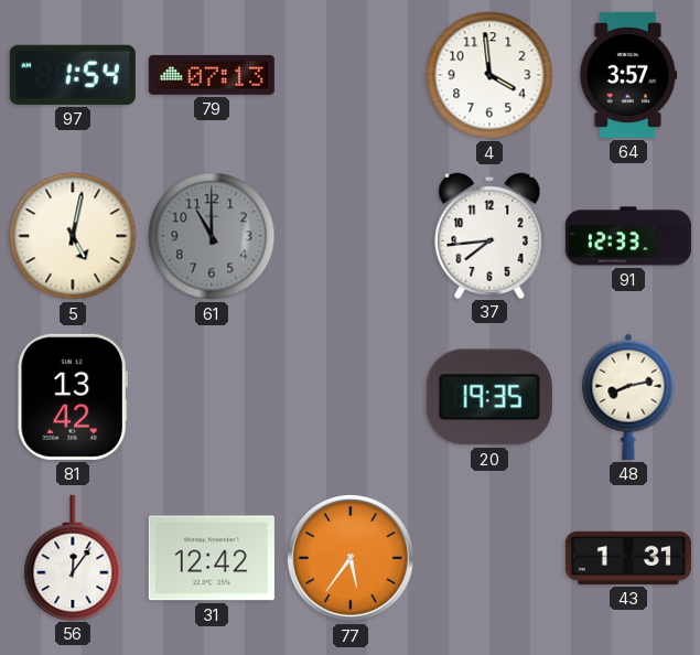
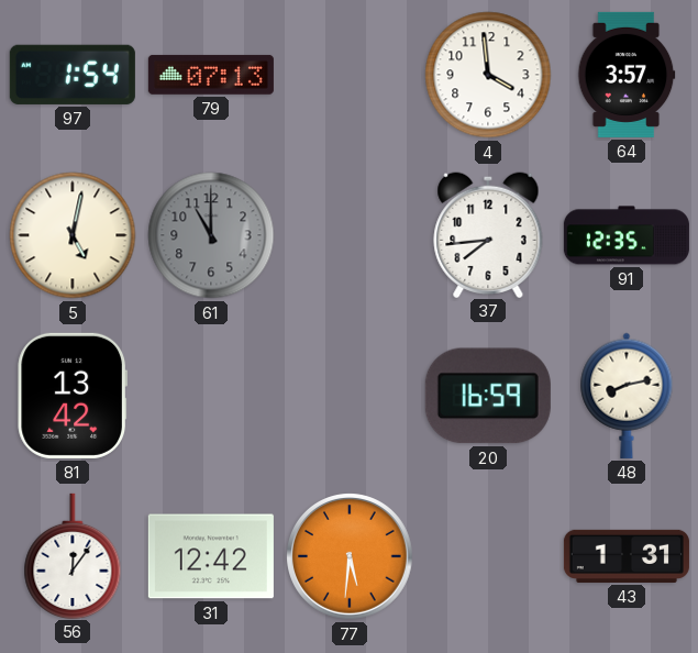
91: 12:33 -> 12:35 (627, 235)
20: 19:35 -> 16:59 (488, 396)
77: 5:36 -> 5:31 (351, 557)
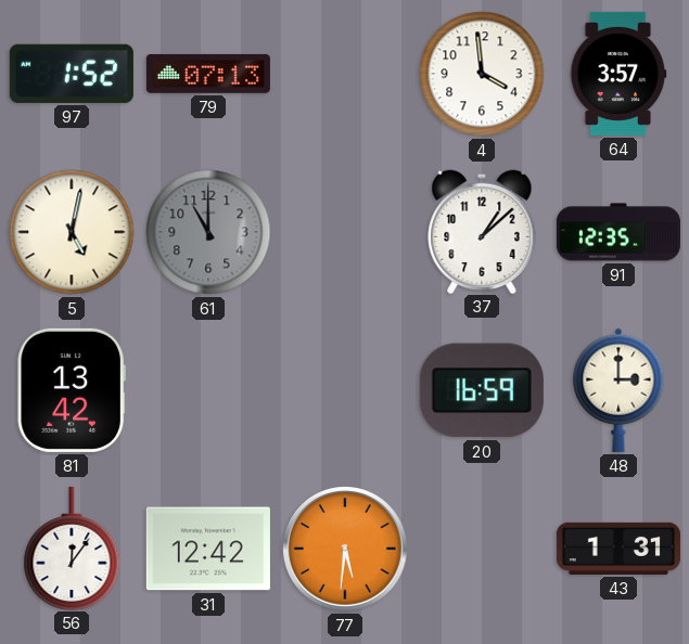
97: 1:54 -> 1:52 (72, 74)
37: 7:44 -> 1:08 (482, 231)
48: 8:13 -> 3:00 (618, 390)
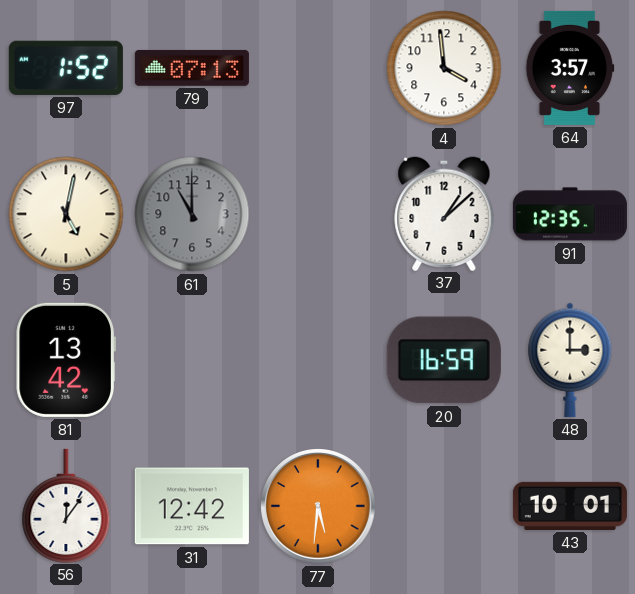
43: 1:31 -> 10:01 (570, 506)
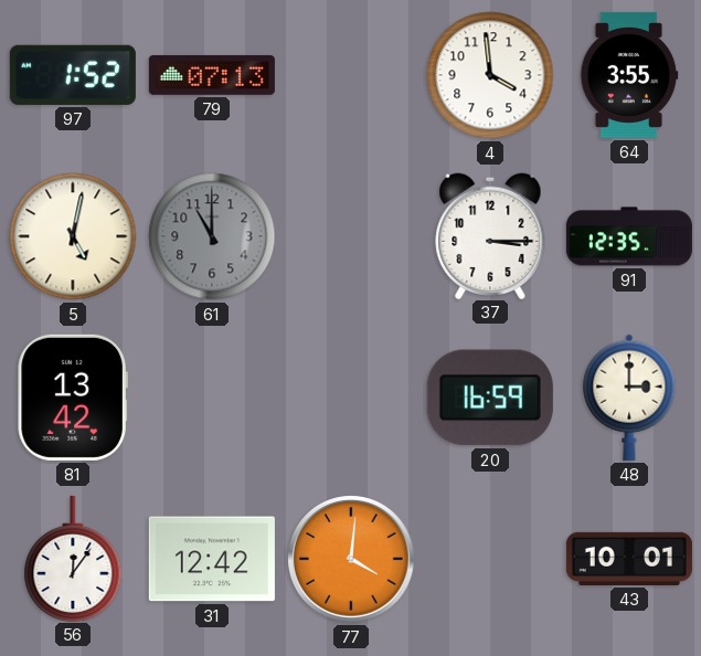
64: 3:57 -> 3:55 (629, 75)
37: 1:08 -> 3:15 (490, 235)
77: 5:31 -> 4:01 (352, 560)
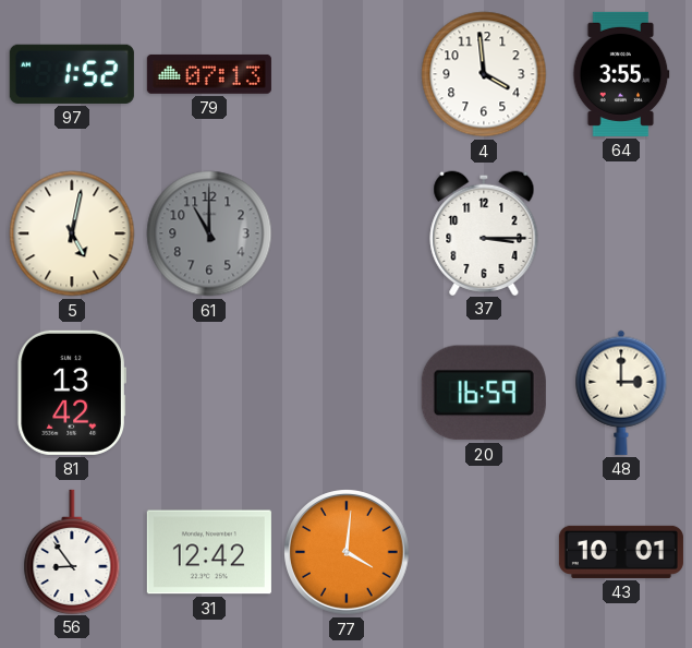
91: 12:35 -> none (629, 236)
56: 12:06 -> 8:54 (72, 551)
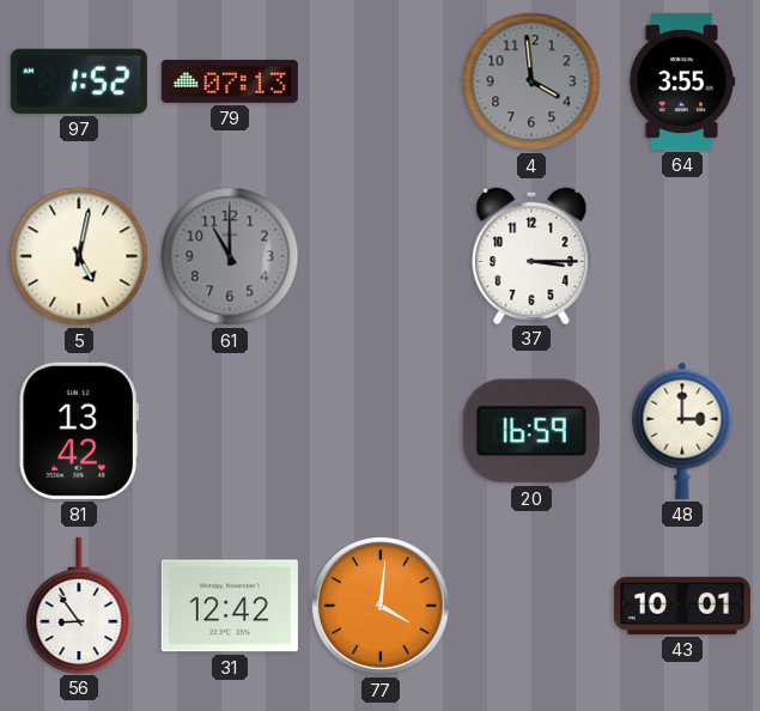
4 dial: white -> grey (531, 81)
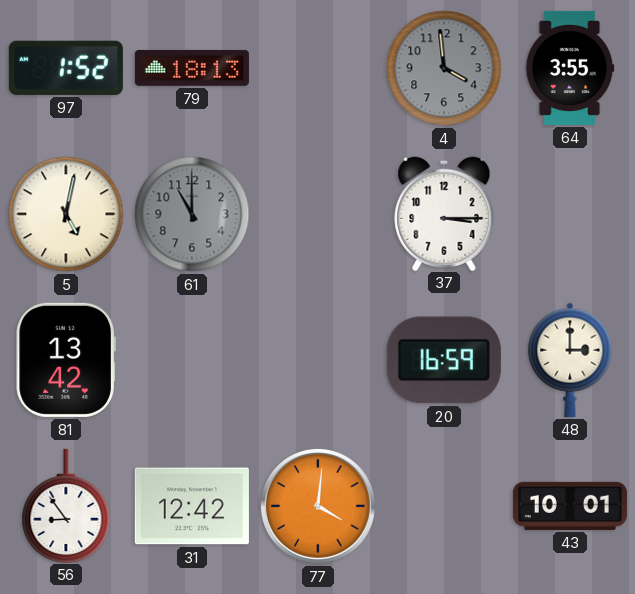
79: 07:13 -> 18:13 (192, 68)
